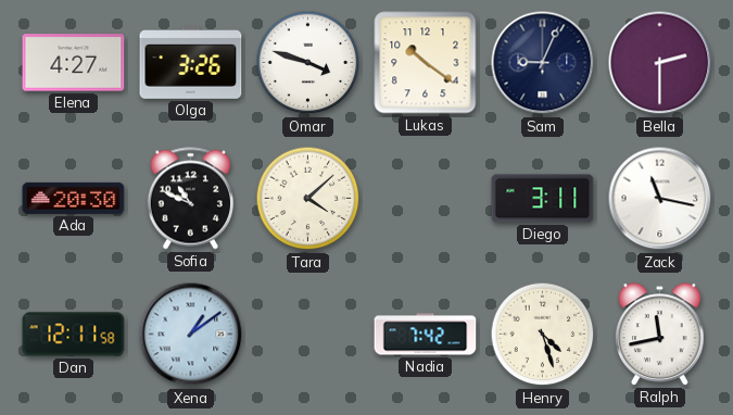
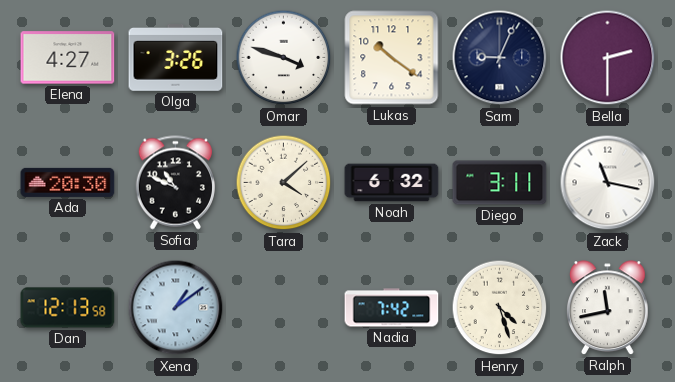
Noah: none -> 6:32 (392, 183)
Dan: 12:11 -> 12:13 (68, 308)
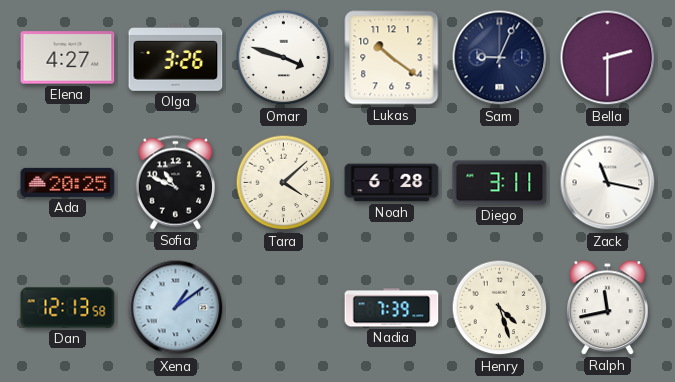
Ada: 20:30 -> 20:25 (68, 182)
Noah: 6:32 -> 6:28 (392, 183)
Nadia: 7:42 -> 7:39 (392, 308)
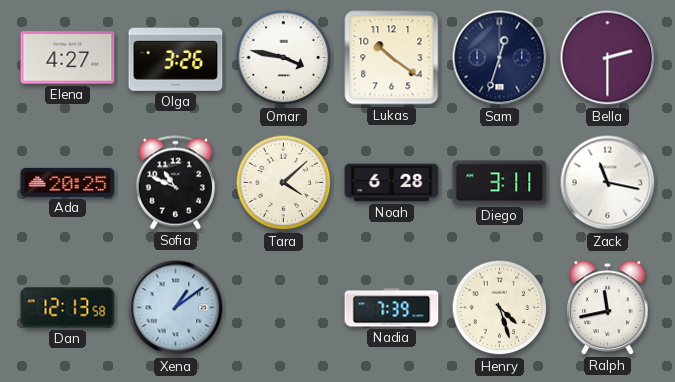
Omar: 3:48 -> 3:47 (284, 58)
Sam: 9:04 -> 12:33 (500, 58)
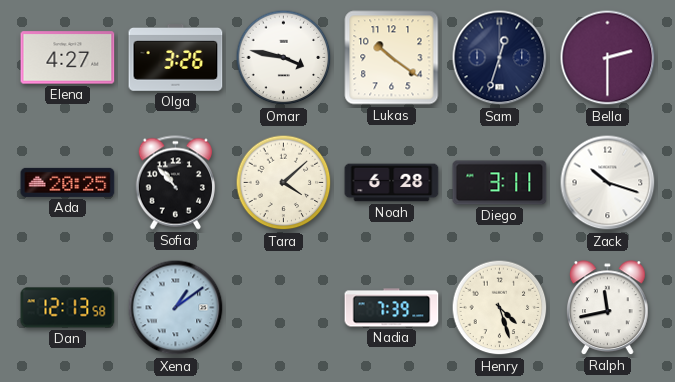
Sofia: 10:49 -> 10:53 (175, 183)
Zack: 11:17 -> 10:18 (608, 183)
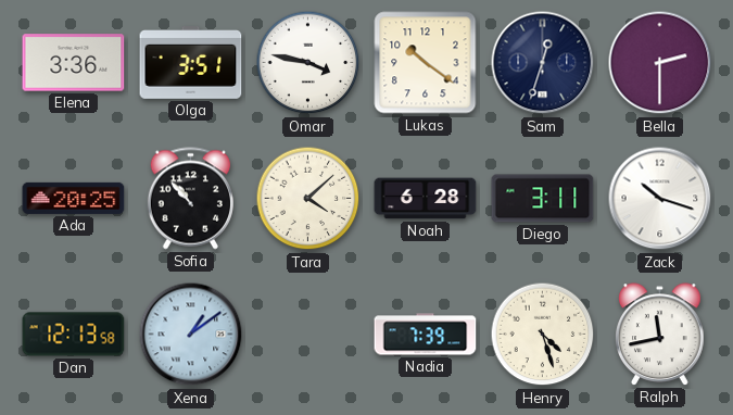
Elena: 4:27 -> 3:36 (74, 63)
Olga: 3:26 -> 3:51 (191, 63)
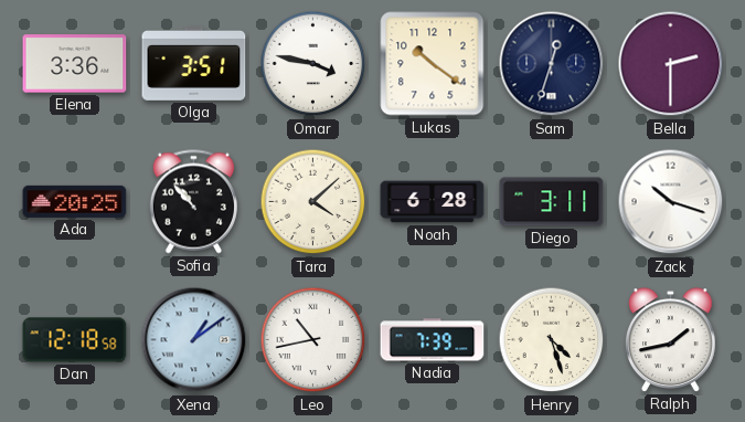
Dan: 12:13 -> 12:18 (75, 340)
Leo: none -> 10:43 (313, 340)
Ralph: 11:43 -> 1:43 (671, 340)
